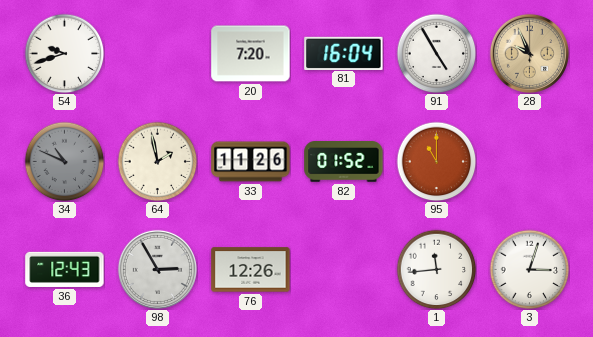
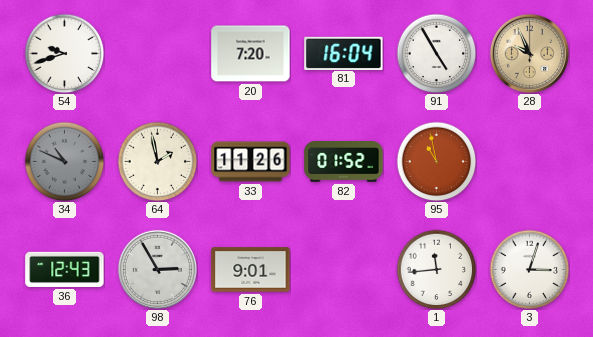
95: 11:00 -> 10:58 (436, 161)
76: 12:26 -> 9:01 (251, 270)
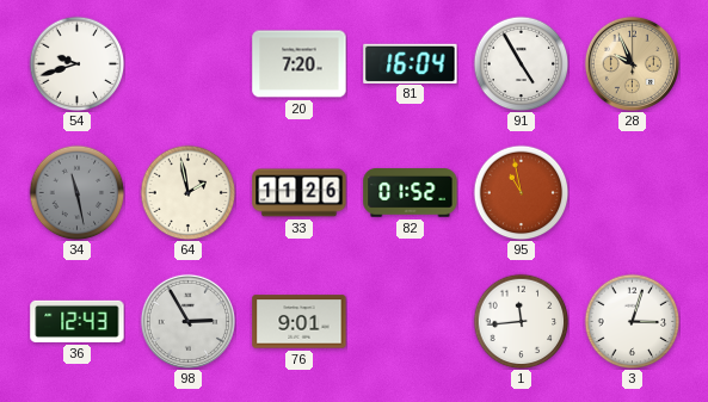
34: 10:49 -> 11:28 (76, 192)
